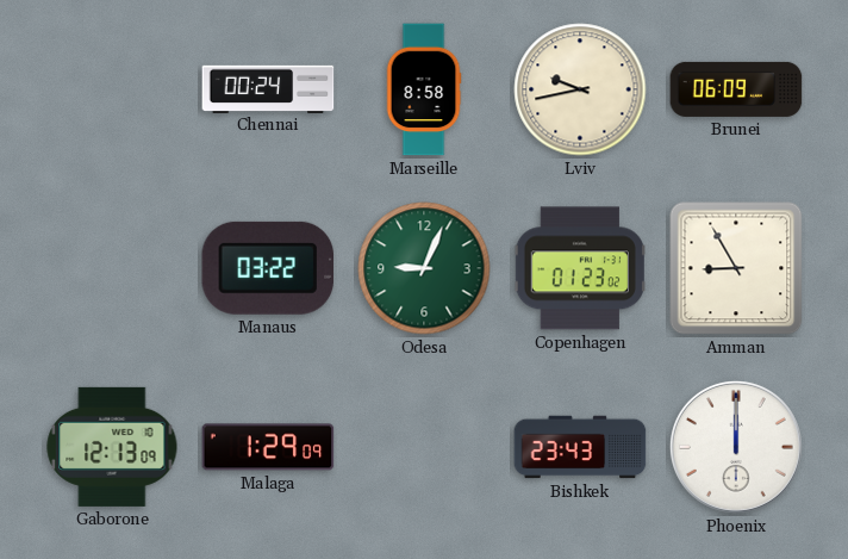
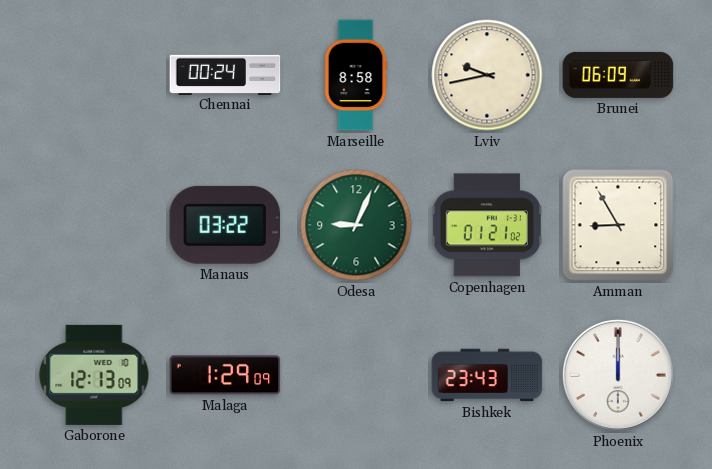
Copenhagen: 01:23 -> 01:21 (487, 225)
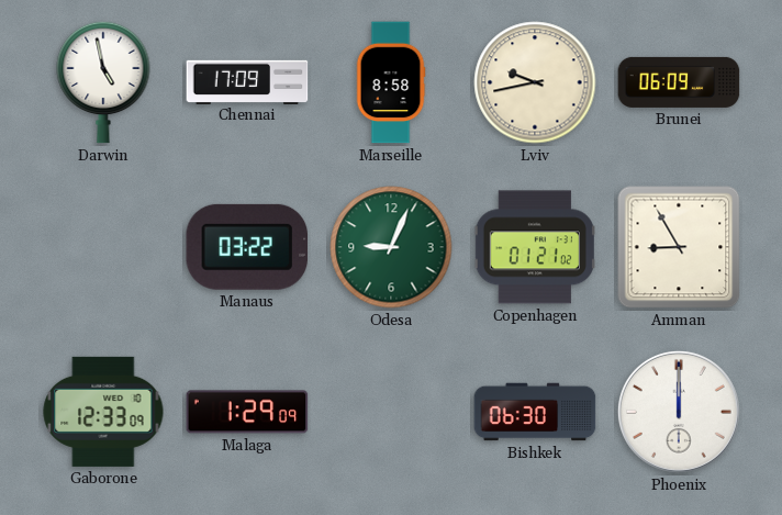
Darwin: none -> 4:58 (103, 82)
Chennai: 00:24 -> 17:09 (247, 81)
Gaborone: 12:13 -> 12:33 (103, 412)
Bishkek: 23:43 -> 06:30 (535, 412)
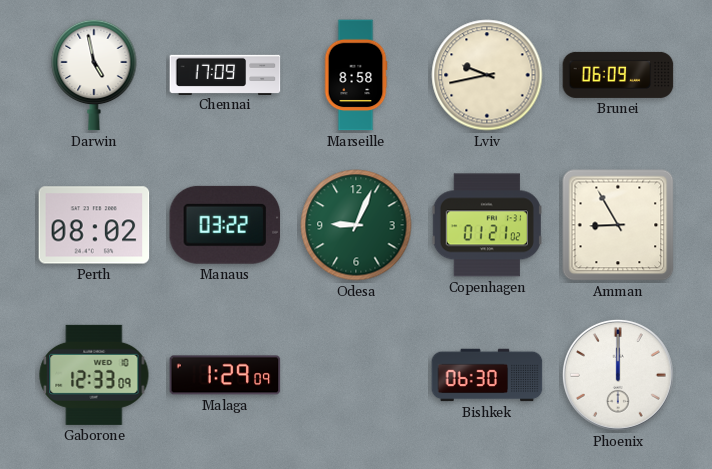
Perth: none -> 08:02 (94, 225)
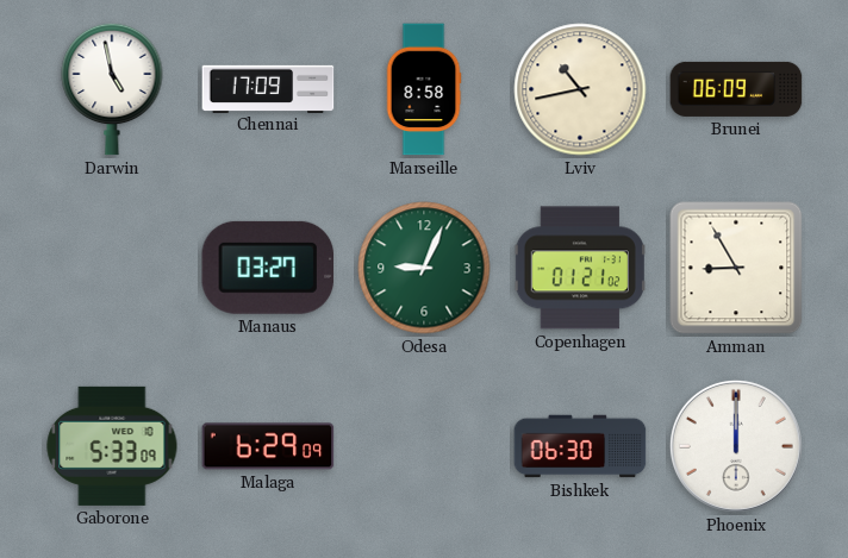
Lviv: 9:43 -> 10:43 (580, 89)
Perth: 08:02 -> none (94, 225)
Manaus: 03:22 -> 03:27 (268, 268)
Gaborone: 12:33 -> 5:33 (112, 446)
Malaga: 1:29 -> 6:29 (268, 446)
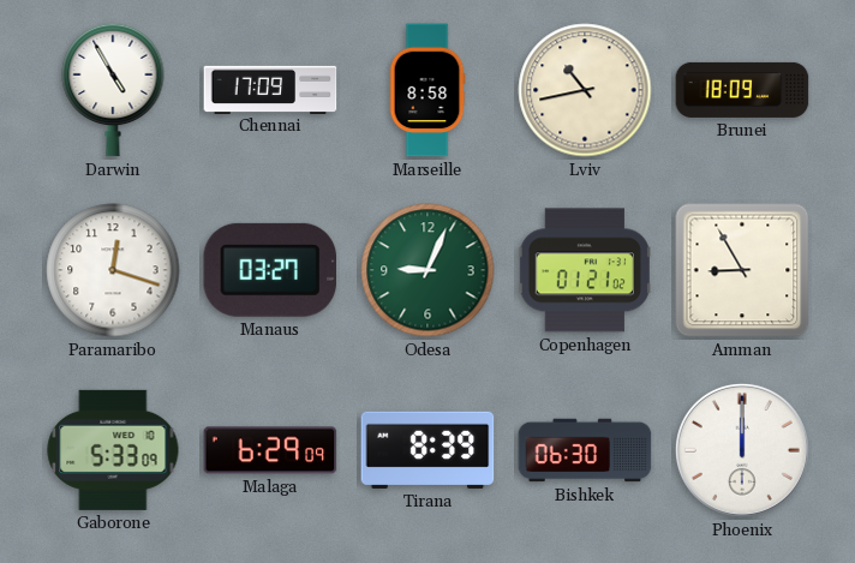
Darwin: 4:58 -> 4:55 (113, 90)
Brunei: 06:09 -> 18:09 (742, 90)
Paramaribo: none -> 12:18 (113, 270)
Tirana: none -> 8:39 (427, 450)
